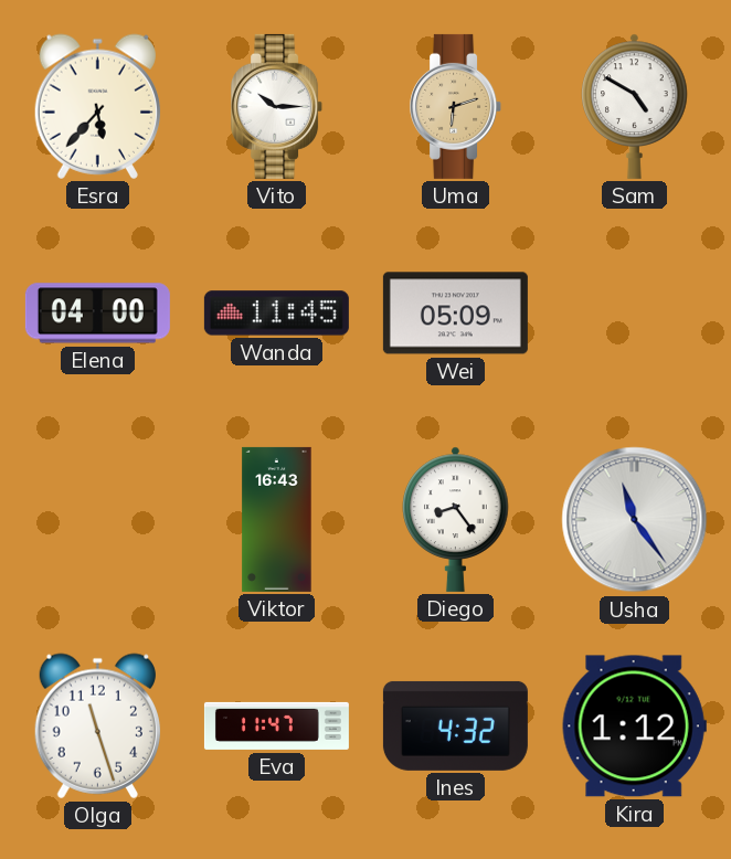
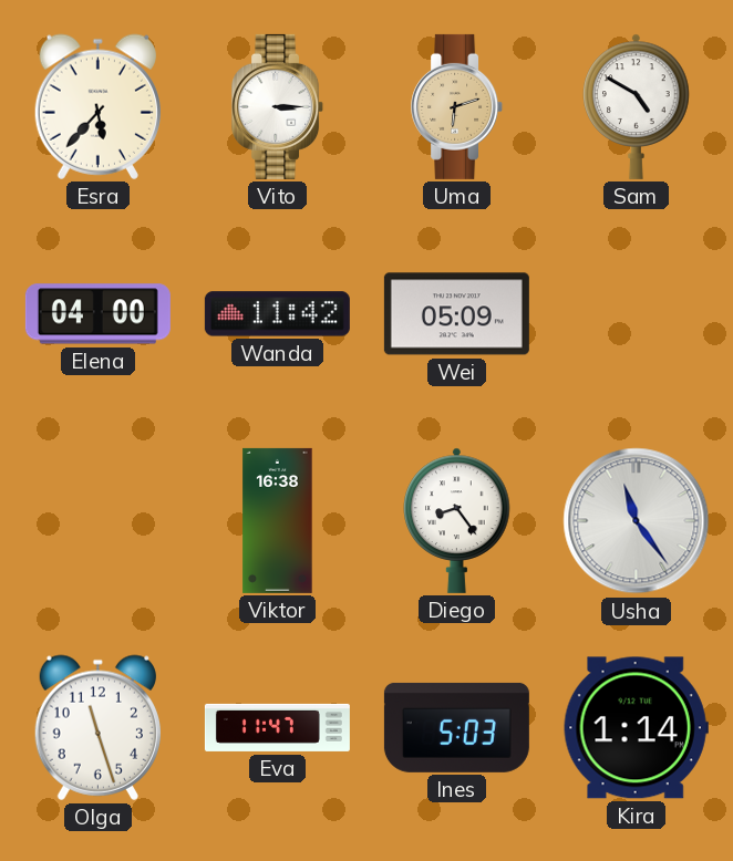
Vito: 10:15 -> 3:15 (278, 106)
Wanda: 11:45 -> 11:42 (277, 314)
Viktor: 16:43 -> 16:38 (278, 520)
Ines: 4:32 -> 5:03 (456, 727)
Kira: 1:12 -> 1:14 (636, 728)
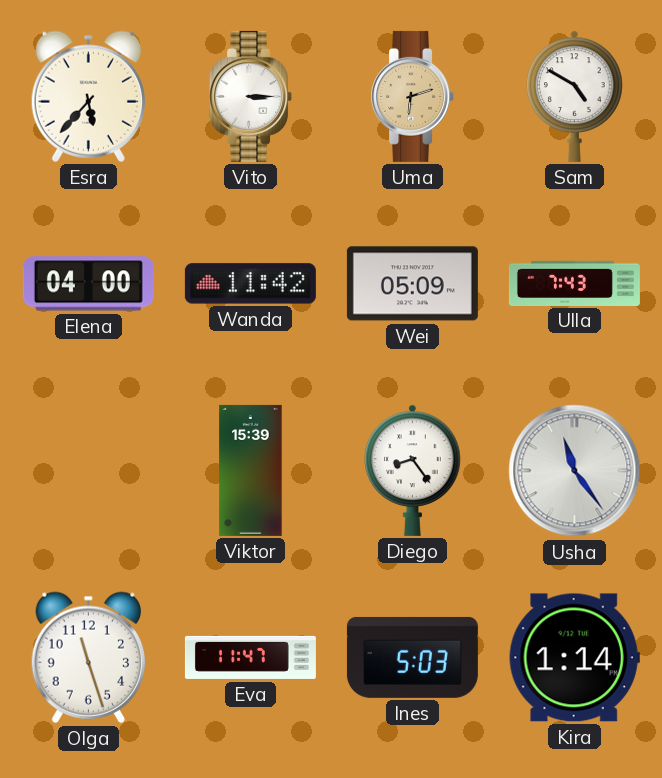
Ulla: none -> 7:43 (574, 283)
Viktor: 16:38 -> 15:39 (251, 470)
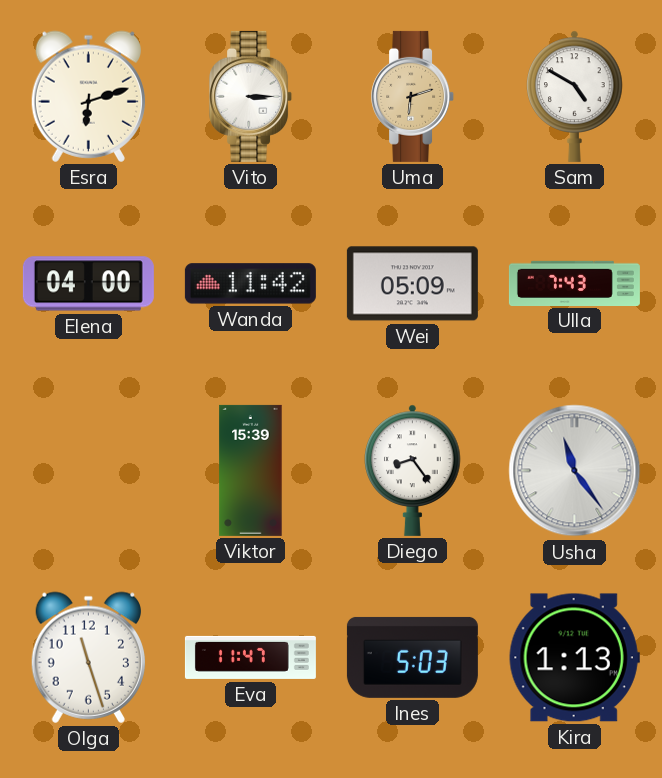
Esra: 5:37 -> 6:12 (88, 96)
Kira: 1:14 -> 1:13 (574, 658)
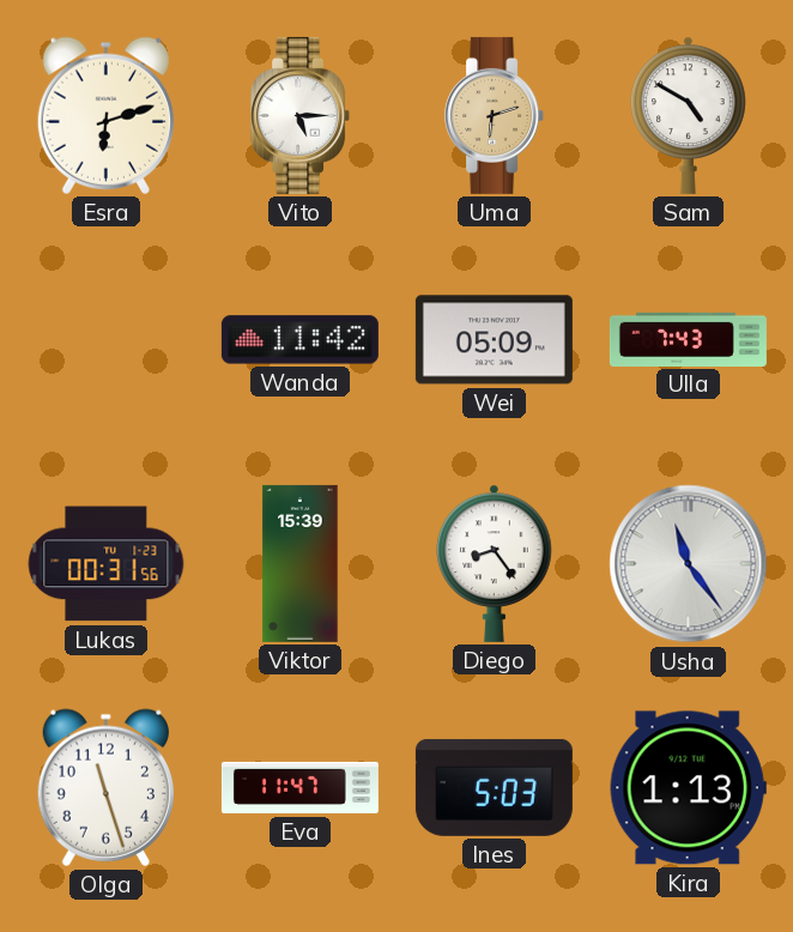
Vito: 3:15 -> 5:15 (301, 115)
Elena: 04:00 -> none (88, 284)
Lukas: none -> 00:31 (107, 564)
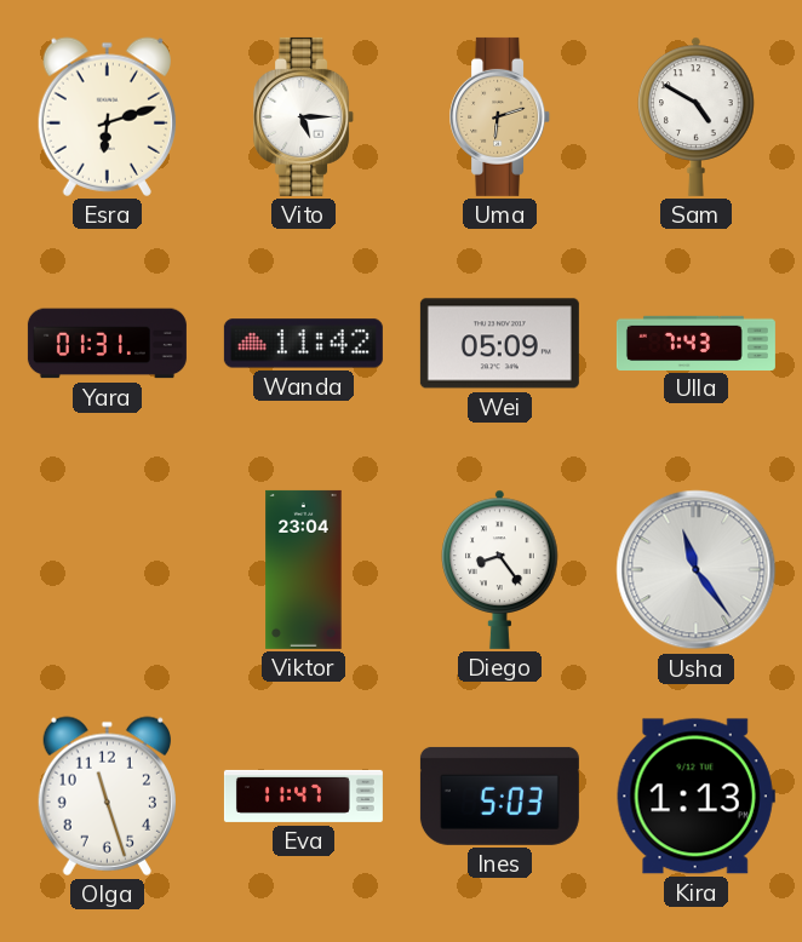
Yara: none -> 01:31 (107, 344)
Lukas: 00:31 -> none (107, 564)
Viktor: 15:39 -> 23:04 (304, 569)
